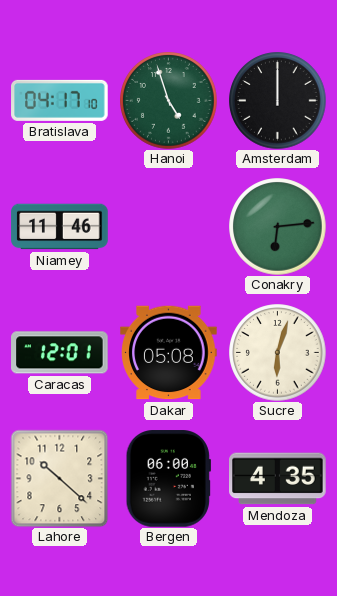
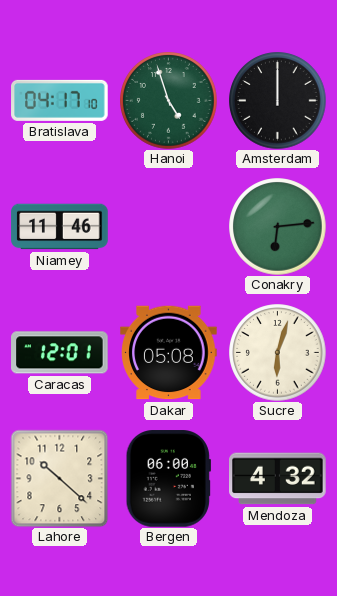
Mendoza: 4:35 -> 4:32 (278, 479)
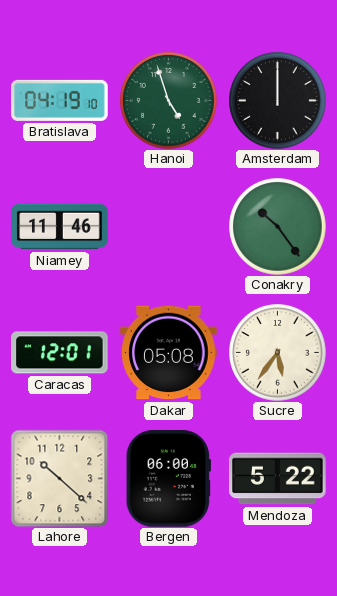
Bratislava: 04:17 -> 04:19 (60, 100)
Conakry: 6:14 -> 10:24 (278, 227)
Sucre: 6:03 -> 5:36 (278, 353)
Mendoza: 4:32 -> 5:22 (278, 479)
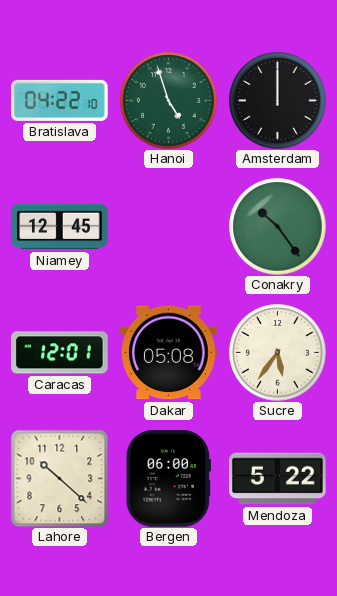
Bratislava: 04:19 -> 04:22 (60, 100)
Niamey: 11:46 -> 12:45 (60, 227)
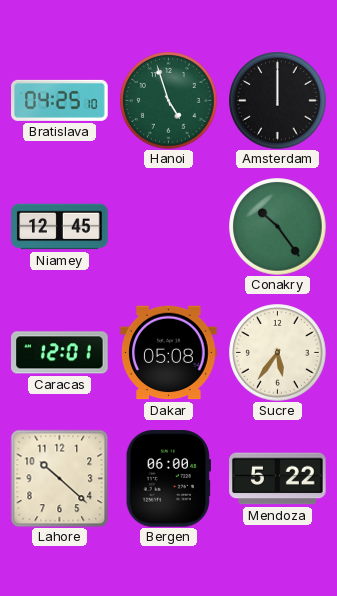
Bratislava: 04:22 -> 04:25 (60, 100)
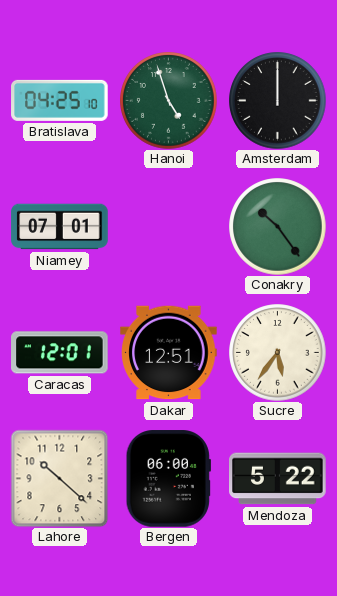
Niamey: 12:45 -> 07:01 (60, 227)
Dakar: 05:08 -> 12:51 (169, 353)
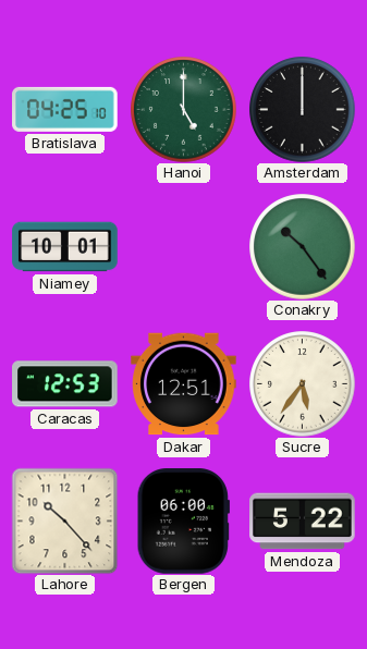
Hanoi: 4:57 -> 5:00 (184, 110)
Niamey: 07:01 -> 10:01 (65, 247)
Caracas: 12:01 -> 12:53 (65, 384)
Lahore: 10:22 -> 10:23 (64, 521)
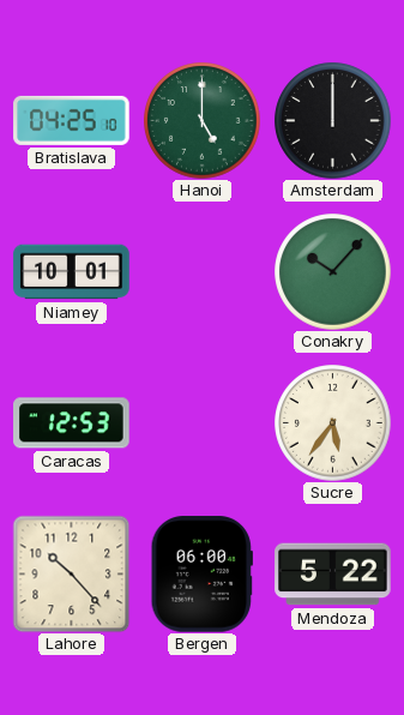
Conakry: 10:24 -> 10:07 (333, 272)
Dakar: 12:51 -> none (184, 384)
